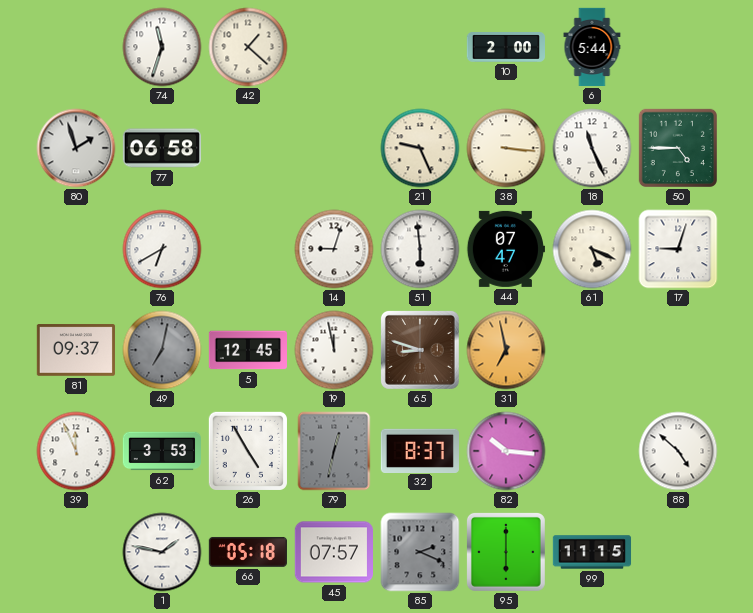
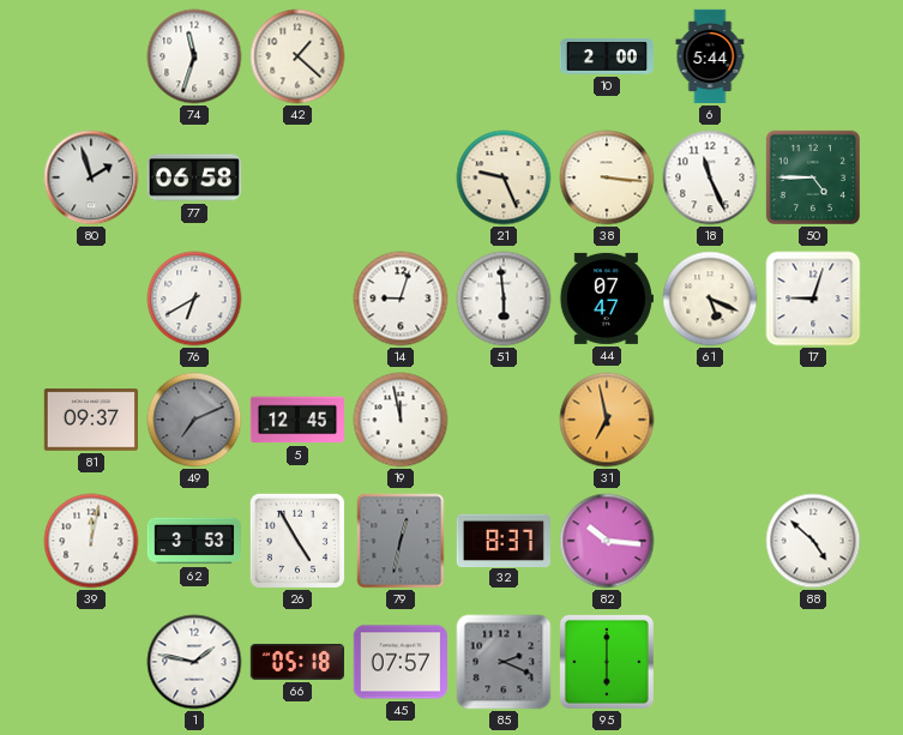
49: 7:02 -> 7:11 (194, 420)
65: 8:48 -> none (420, 350)
39: 11:56 -> 12:02 (91, 541)
99: 11:15 -> none (592, 552)
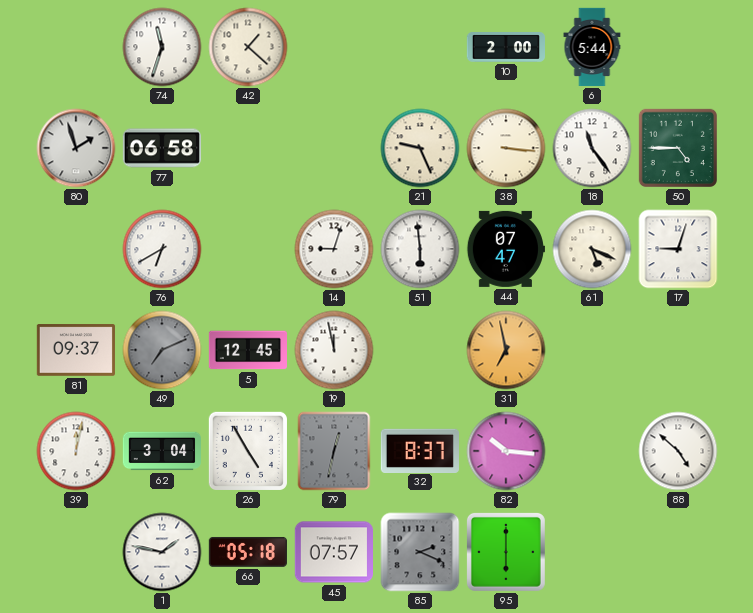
18: 11:26 -> 11:24 (592, 148)
62: 3:53 -> 3:04 (161, 451)
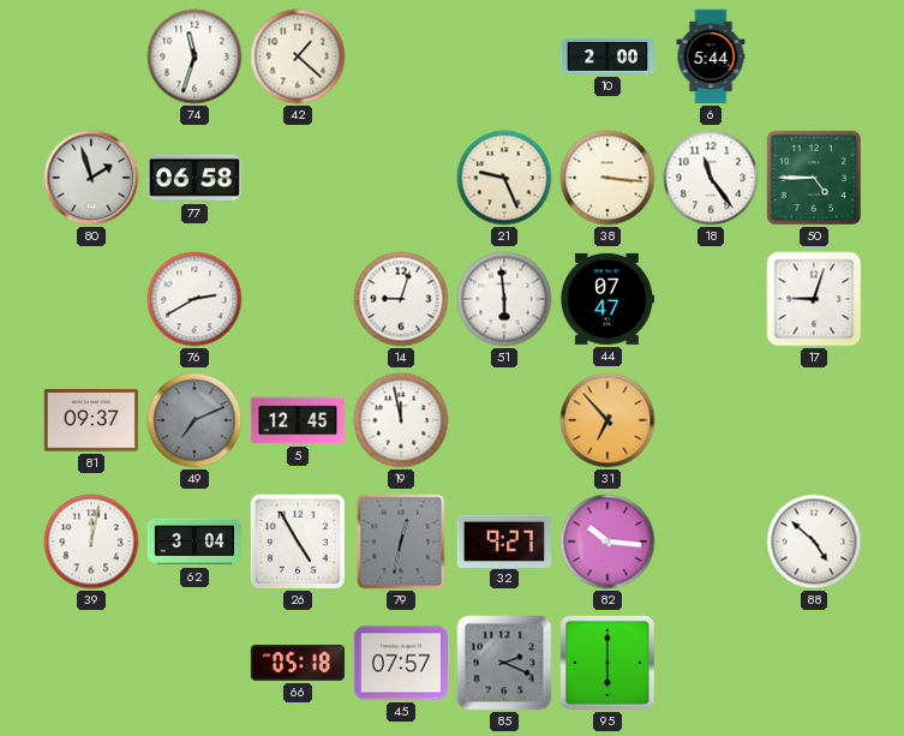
76: 6:40 -> 2:40 (194, 299)
61: 5:19 -> none (592, 249)
31: 6:58 -> 6:53 (607, 420)
32: 8:37 -> 9:27 (503, 540)
1: 1:47 -> none (162, 552)
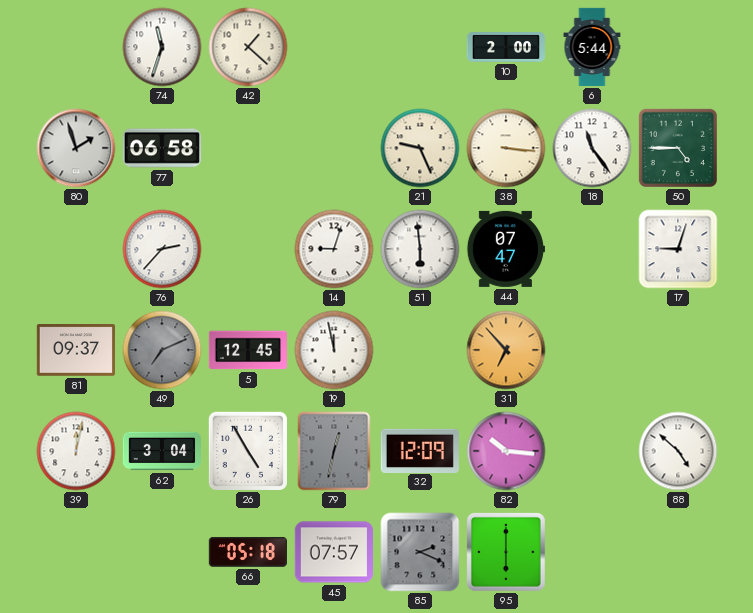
76: 2:40 -> 2:37 (162, 249)
32: 9:27 -> 12:09 (419, 450)
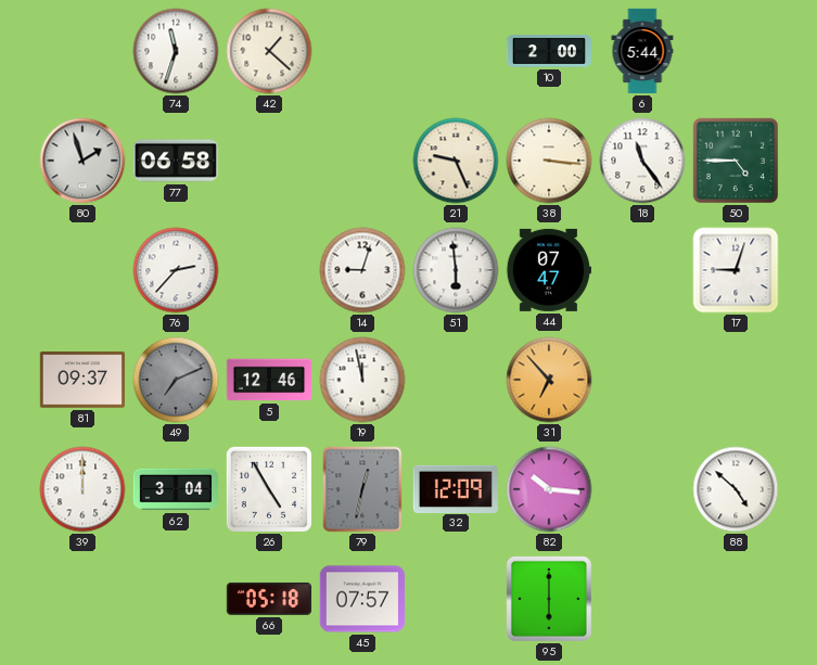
5: 12:45 -> 12:46 (268, 380)
39: 12:02 -> 12:00 (82, 489)
85: 2:19 -> none (420, 552)
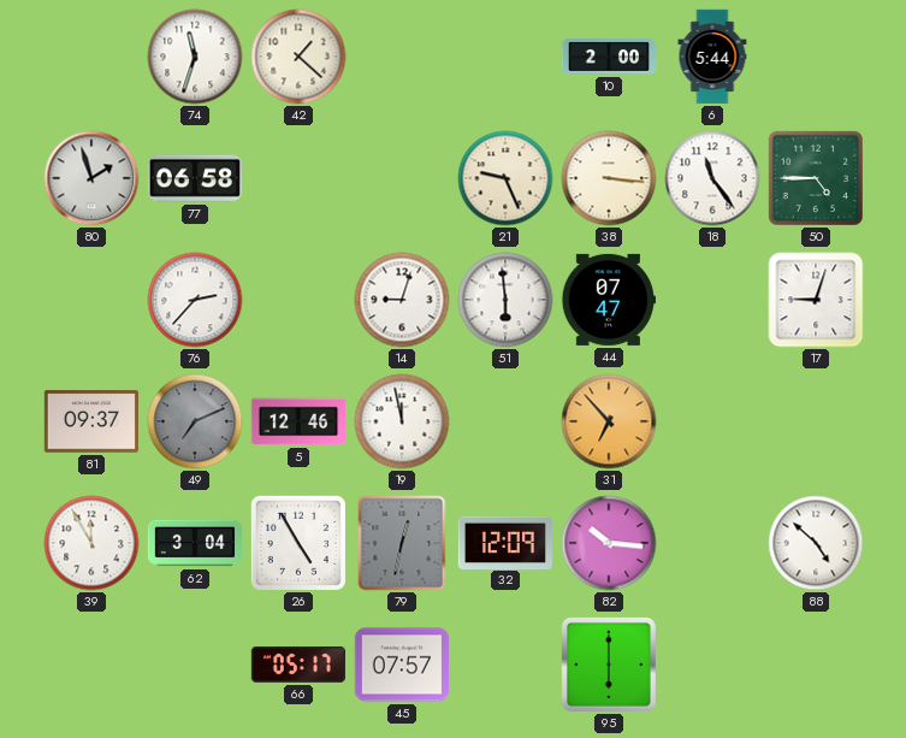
39: 12:00 -> 11:55 (91, 543)
66: 05:18 -> 05:17 (298, 665)
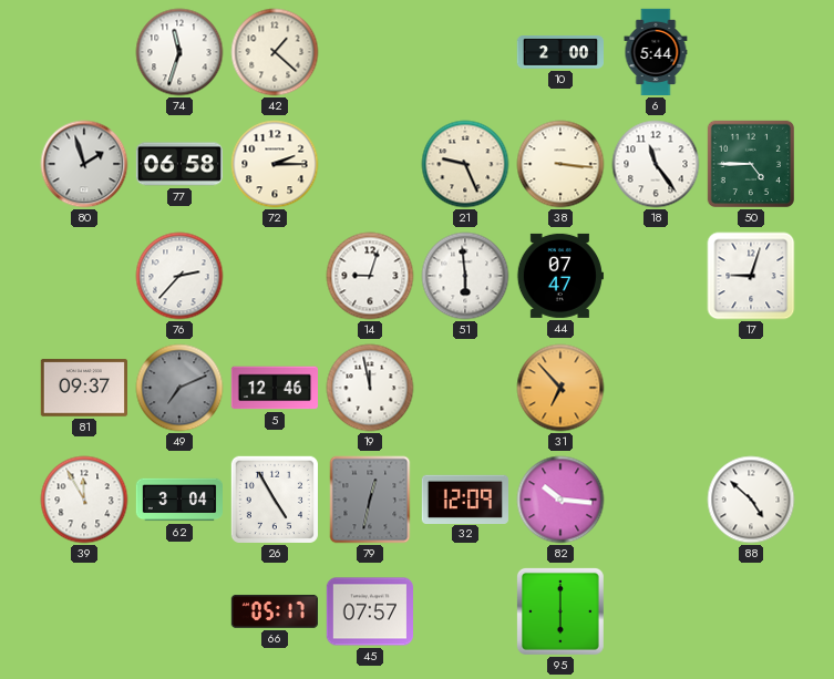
72: none -> 2:15 (275, 164)
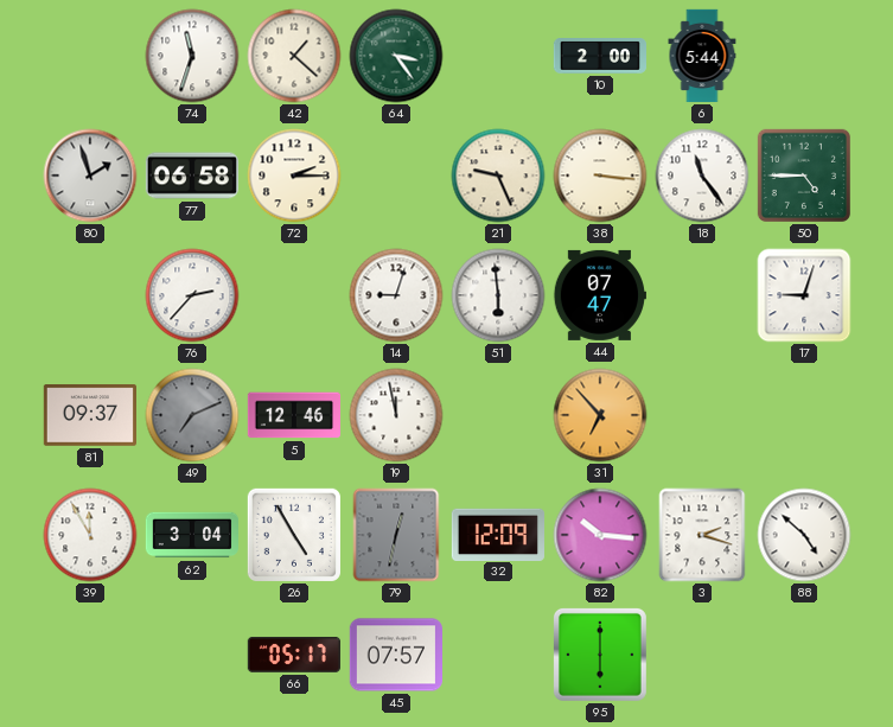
64: none -> 3:24 (396, 56)
3: none -> 2:18 (702, 535)
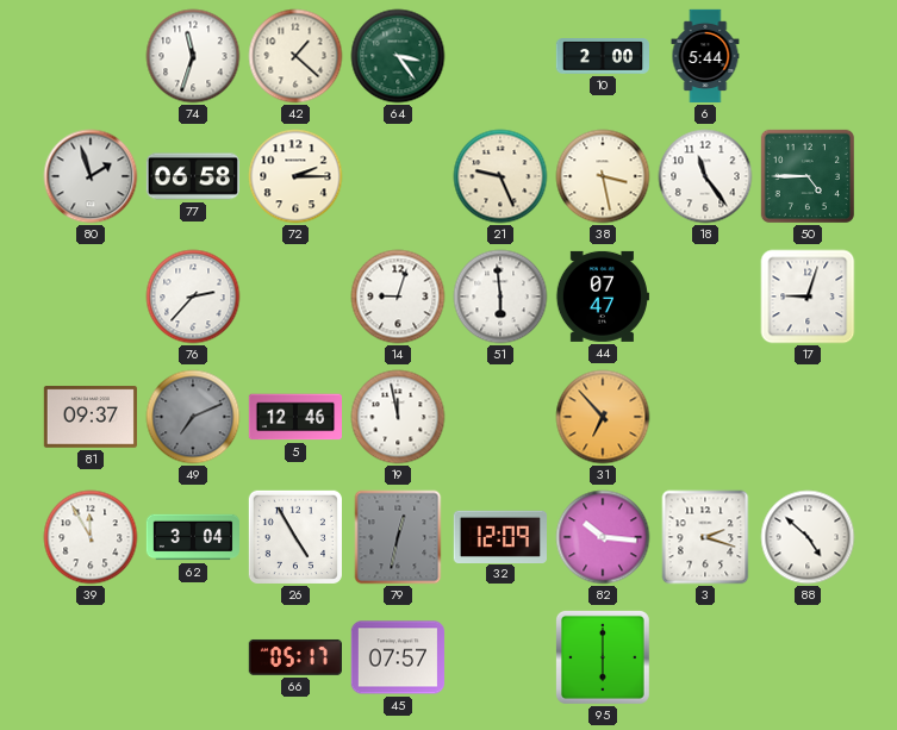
38: 3:16 -> 3:28 (603, 176)
